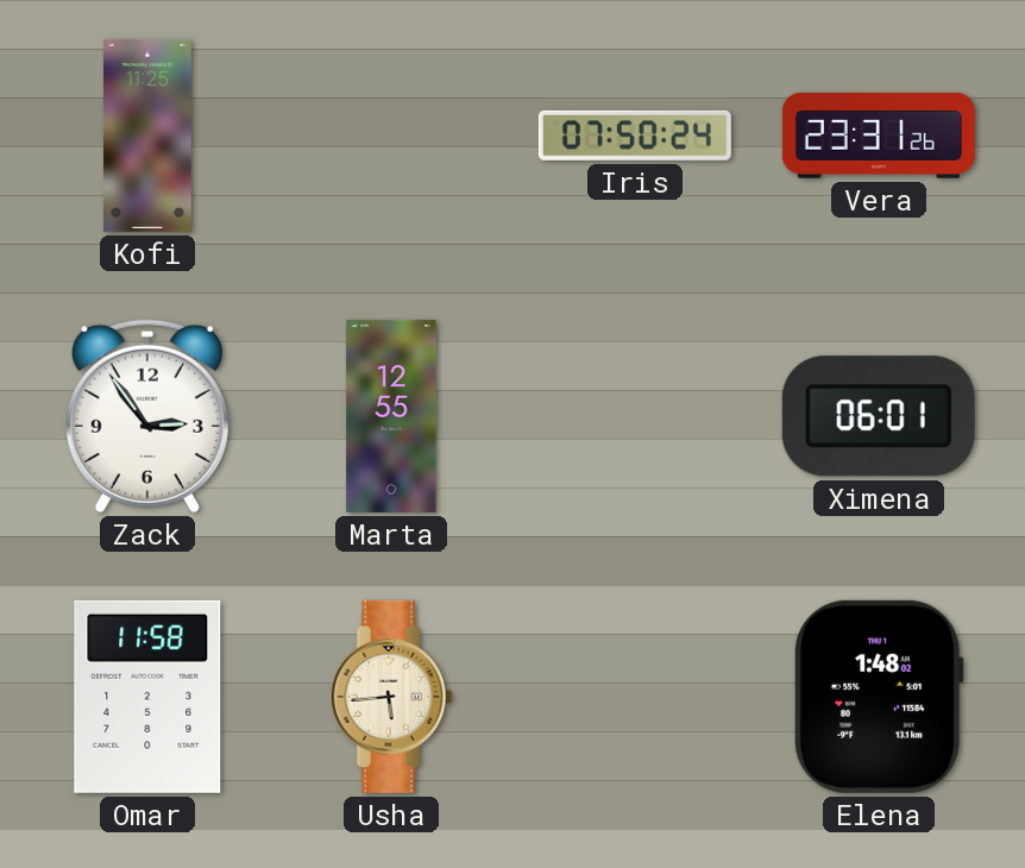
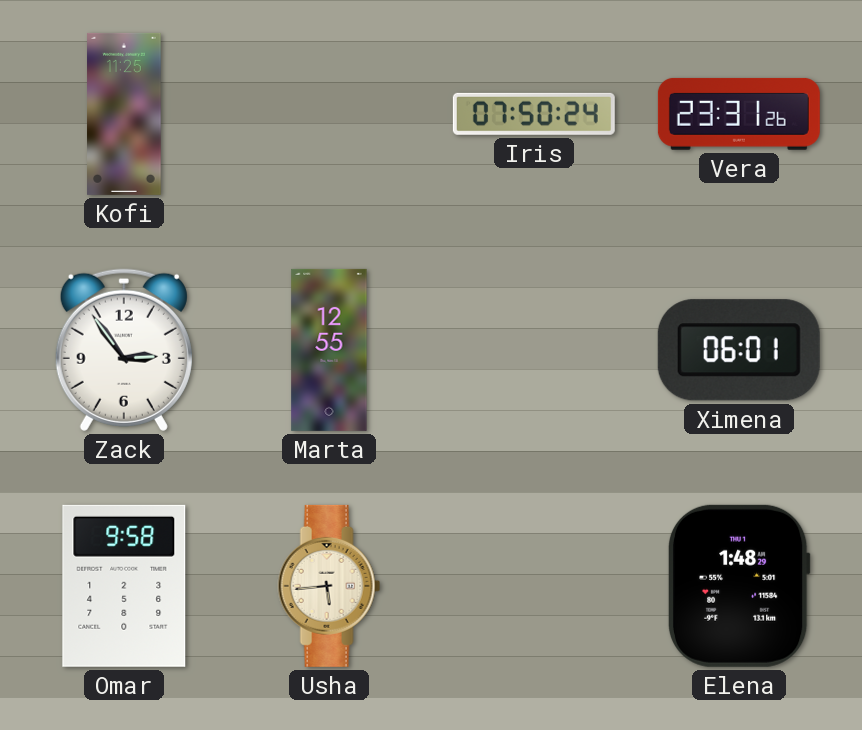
Omar: 11:58 -> 9:58 (124, 586)
Elena: 1:48:02 -> 1:48:29 (739, 586)
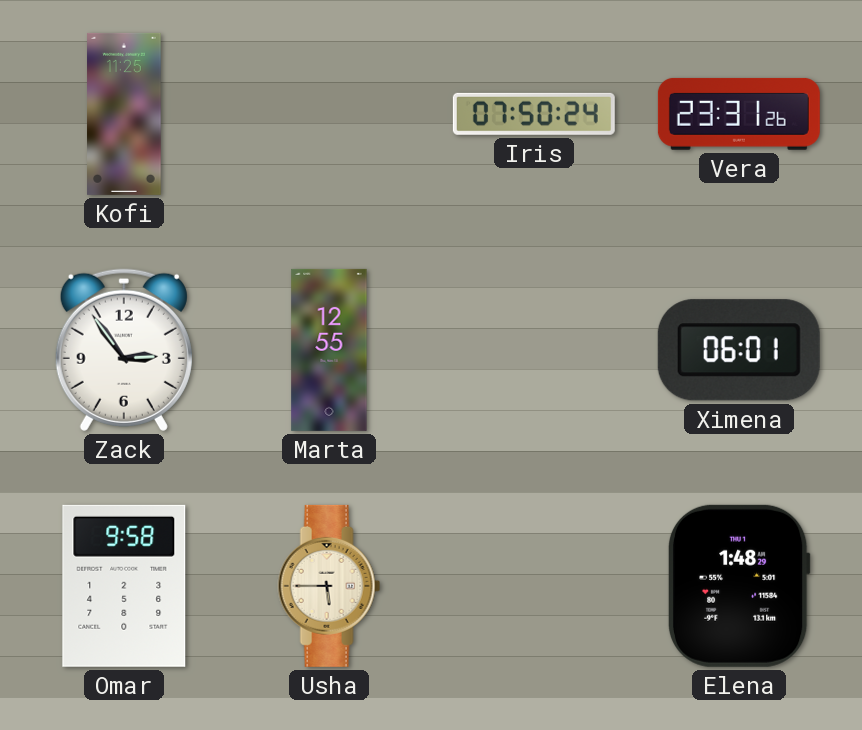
Usha: 5:44 -> 5:45 (329, 586)
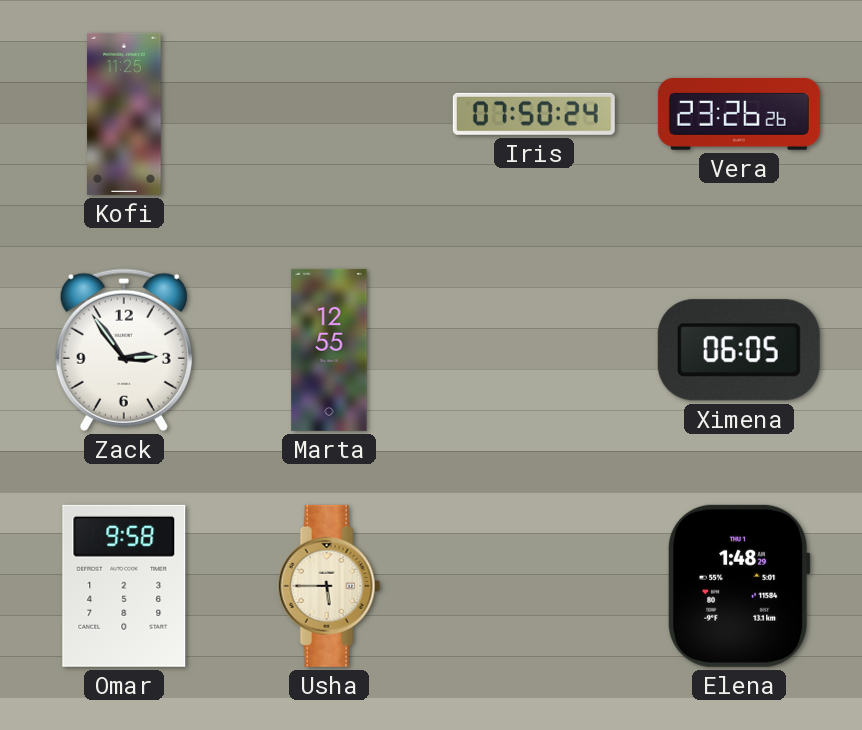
Vera: 23:31 -> 23:26 (739, 114)
Ximena: 06:01 -> 06:05 (739, 350)
